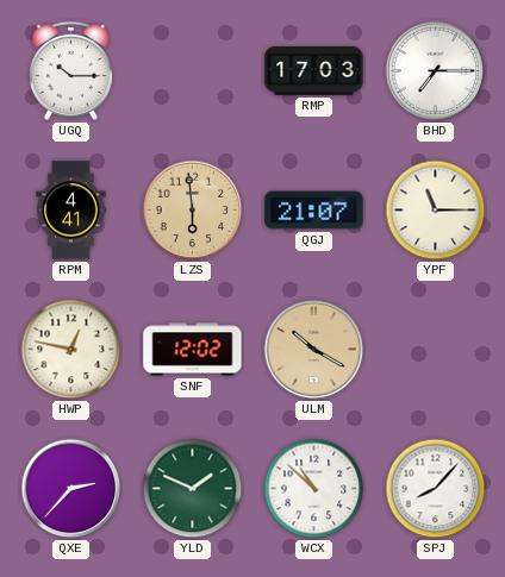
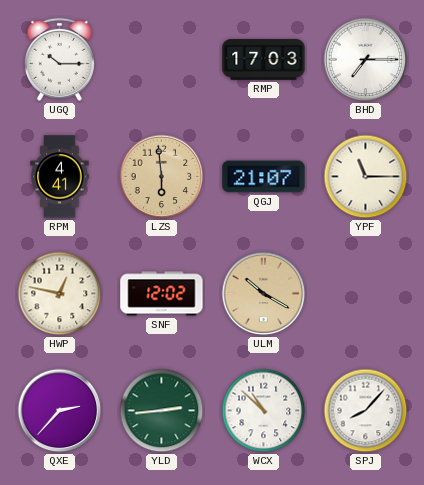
YLD: 1:49 -> 2:44 (162, 411)
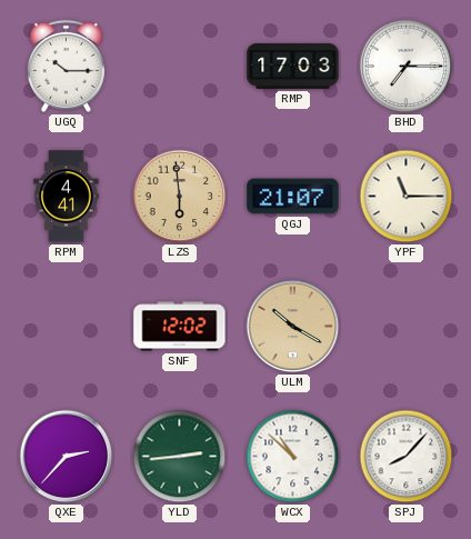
HWP: 12:47 -> none (60, 294)
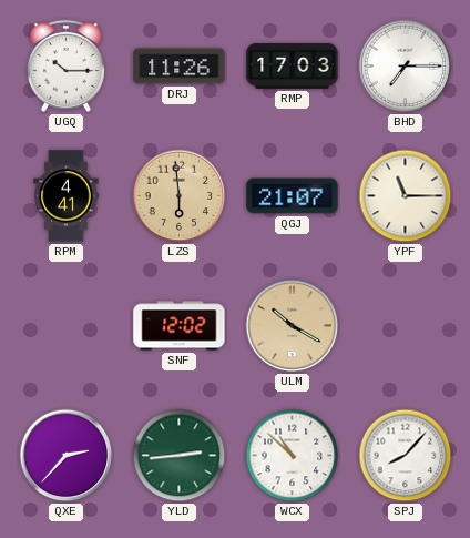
DRJ: none -> 11:26 (180, 67)
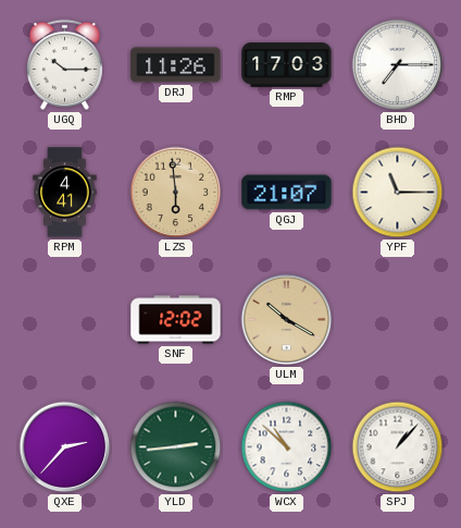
SPJ: 8:07 -> 1:07 (398, 447)
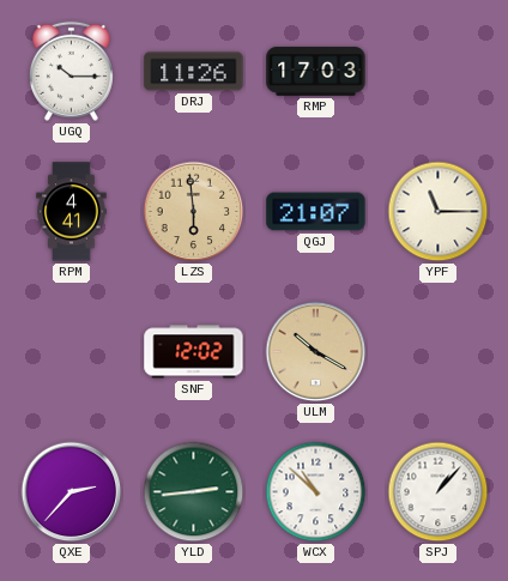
BHD: 7:15 -> none (398, 65)
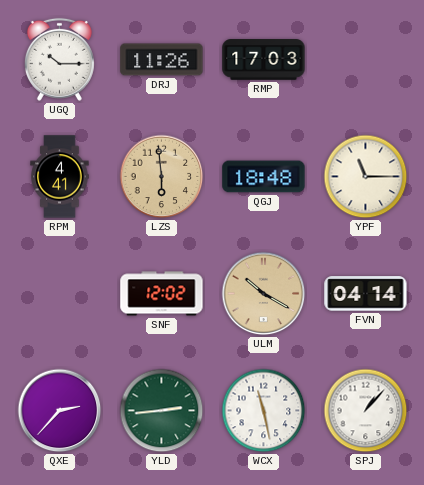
QGJ: 21:07 -> 18:48 (264, 177)
FVN: none -> 04:14 (366, 294)
WCX: 10:52 -> 11:28 (264, 411)
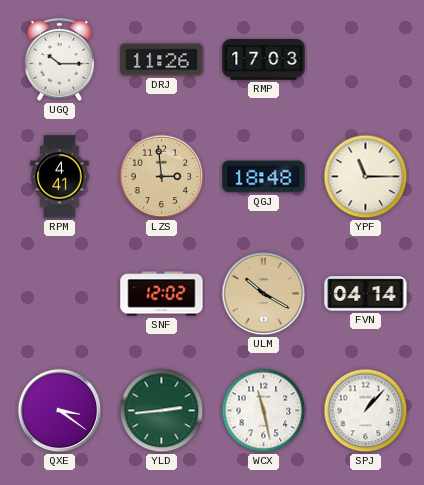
LZS: 5:59 -> 2:59 (162, 177)
QXE: 2:37 -> 3:21 (60, 411)
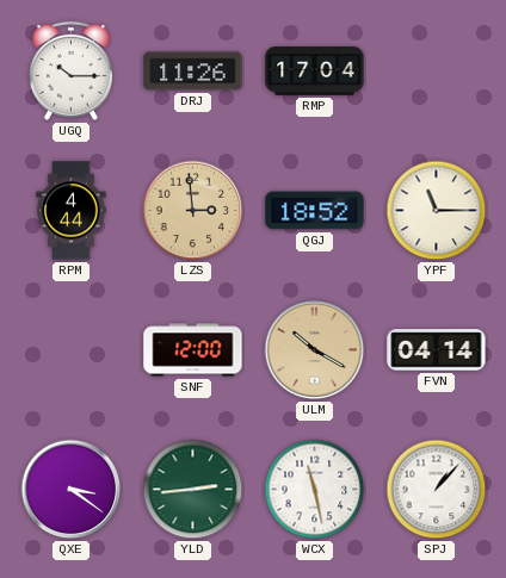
RMP: 17:03 -> 17:04 (315, 72)
RPM: 4:41 -> 4:44 (72, 211)
QGJ: 18:48 -> 18:52 (315, 211)
SNF: 12:02 -> 12:00 (193, 350)
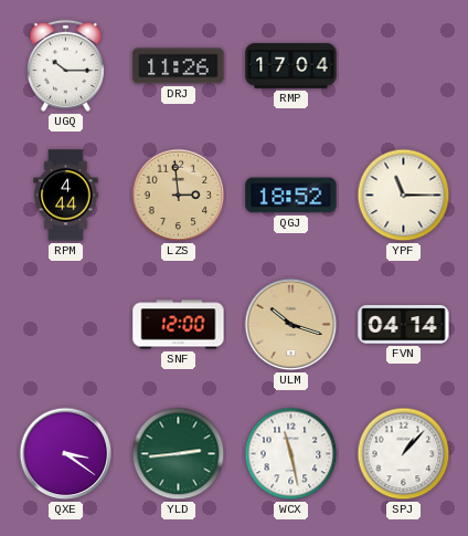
ULM: 10:20 -> 10:18 (291, 325)
